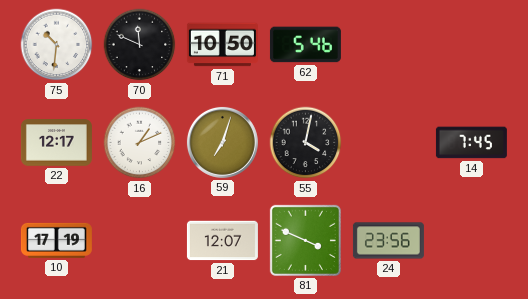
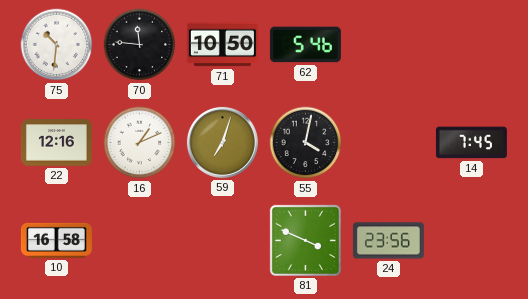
70: 11:49 -> 11:46 (140, 45)
22: 12:17 -> 12:16 (56, 143)
10: 17:19 -> 16:58 (56, 240)
21: 12:07 -> none (222, 241)
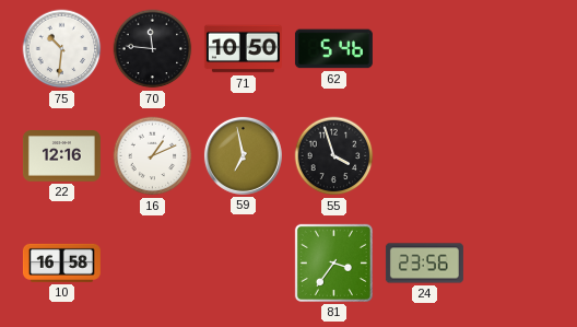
59: 7:03 -> 6:58 (243, 155)
55: 4:02 -> 3:57 (334, 156)
14: 7:45 -> none (471, 143)
81: 3:49 -> 3:36 (333, 262)
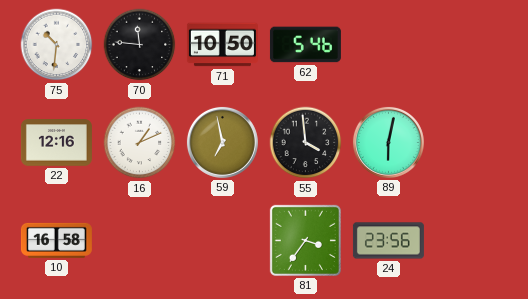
55: 3:57 -> 3:59 (306, 143)
89: none -> 6:02 (388, 142)
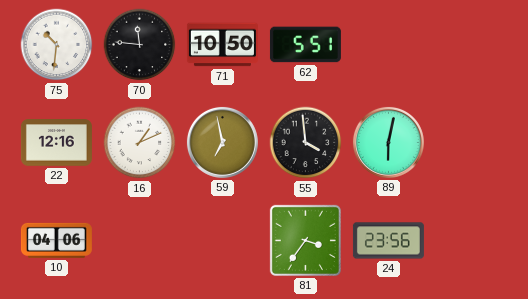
62: 5:46 -> 5:51 (305, 45)
10: 16:58 -> 04:06 (56, 240)
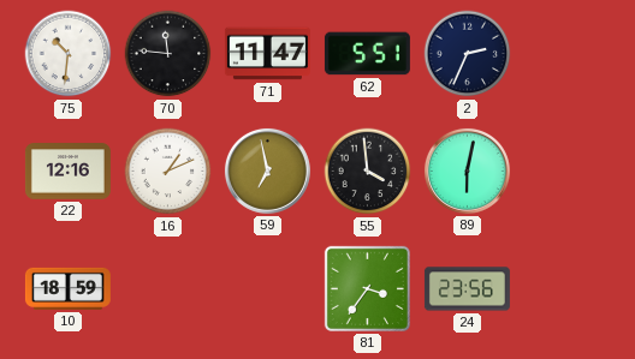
71: 10:50 -> 11:47 (267, 54)
2: none -> 2:34 (468, 54)
10: 04:06 -> 18:59 (67, 288)
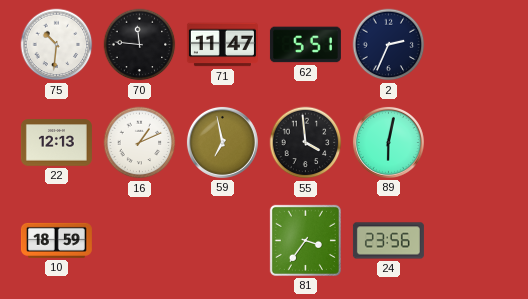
22: 12:16 -> 12:13 (56, 143)
